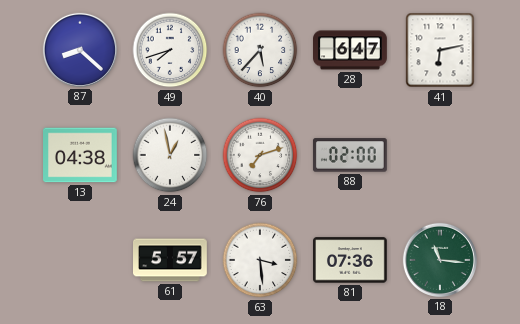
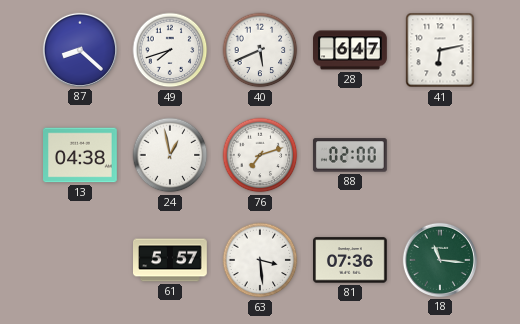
40: 5:37 -> 5:41 (260, 50)
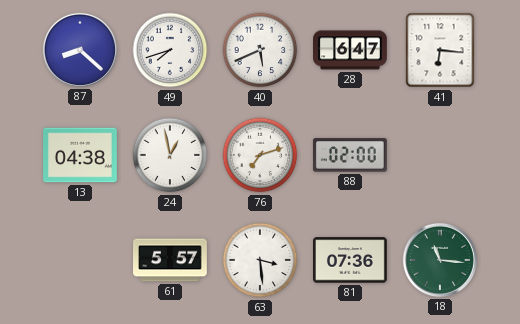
41: 6:13 -> 6:16 (440, 50)
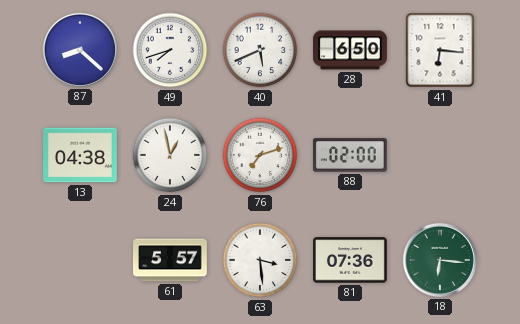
28: 6:47 -> 6:50 (350, 50)
18: 11:16 -> 6:16 (440, 260)
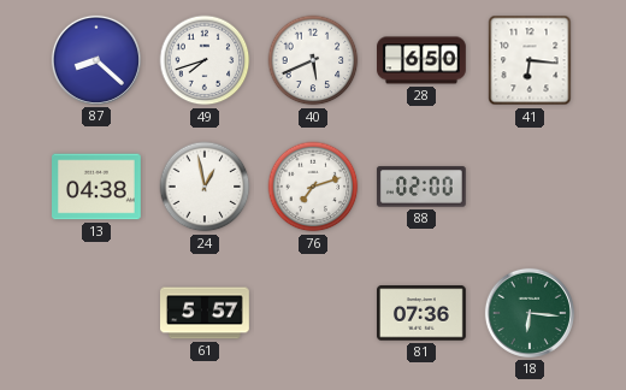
63: 3:29 -> none (260, 260)
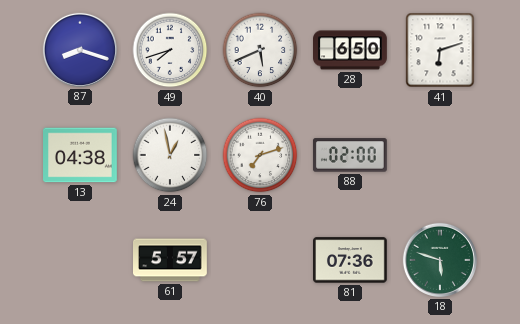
87: 8:22 -> 8:18 (80, 50)
41: 6:16 -> 6:12 (440, 50)
18: 6:16 -> 5:48 (440, 260)
